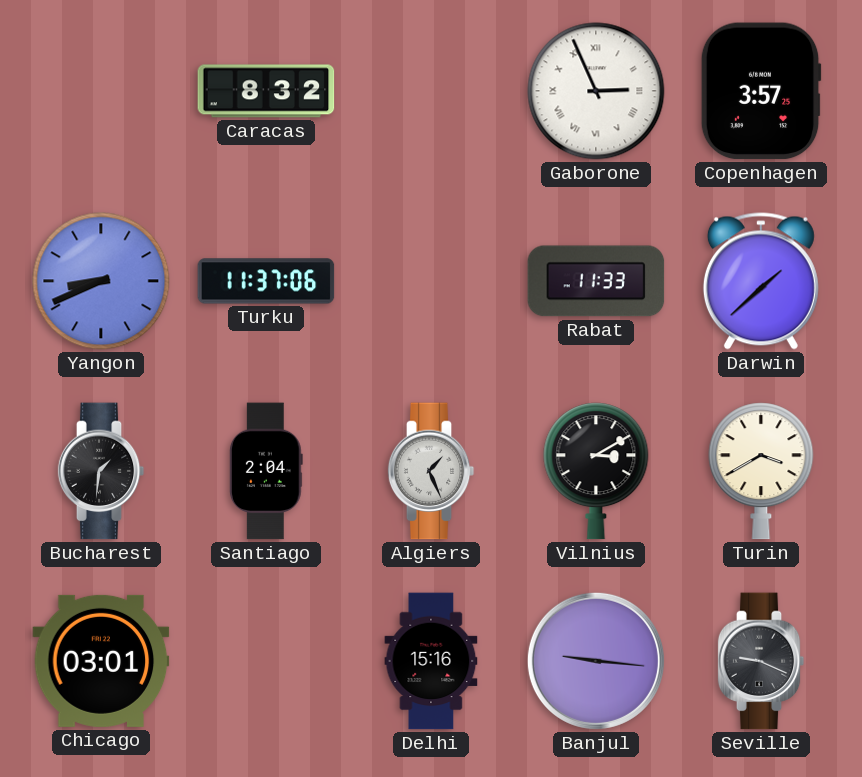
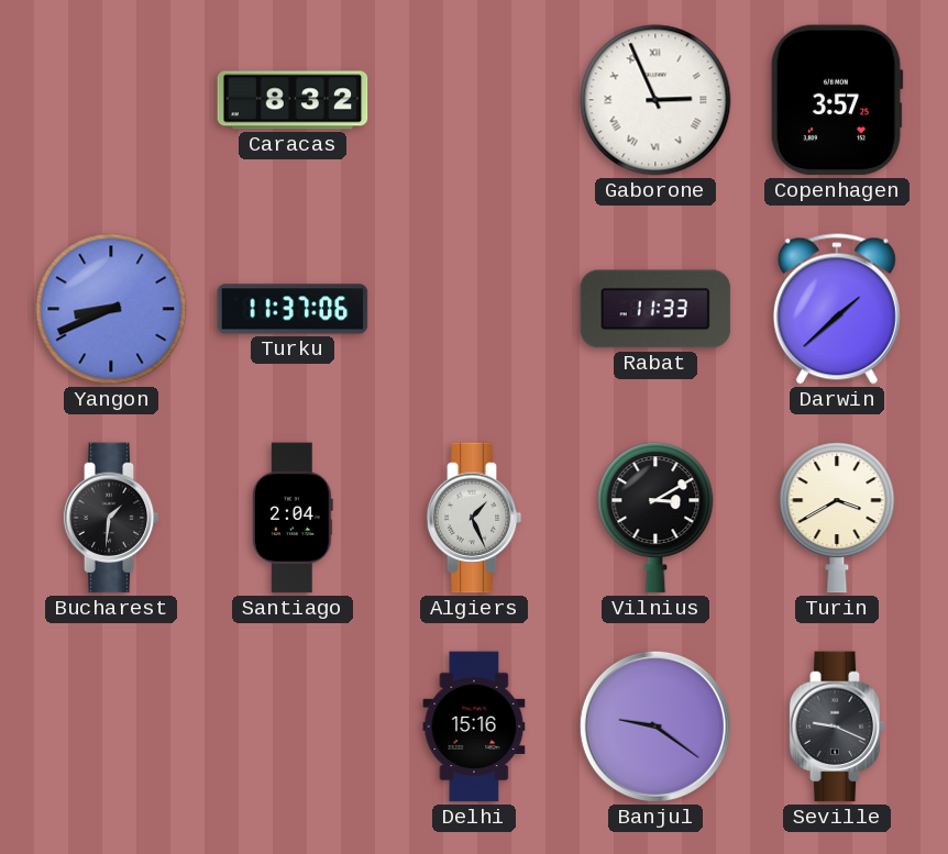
Chicago: 03:01 -> none (101, 661)
Banjul: 9:16 -> 9:21 (655, 727)
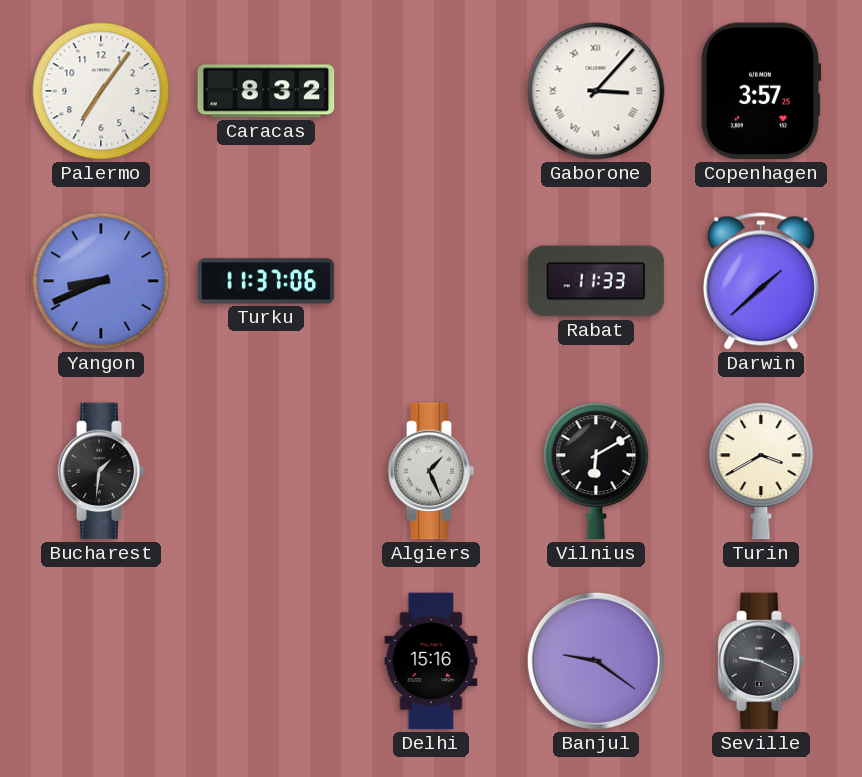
Palermo: none -> 7:06 (101, 91)
Gaborone: 2:56 -> 3:07 (596, 91)
Santiago: 2:04 -> none (293, 518)
Vilnius: 3:10 -> 6:10 (596, 471)
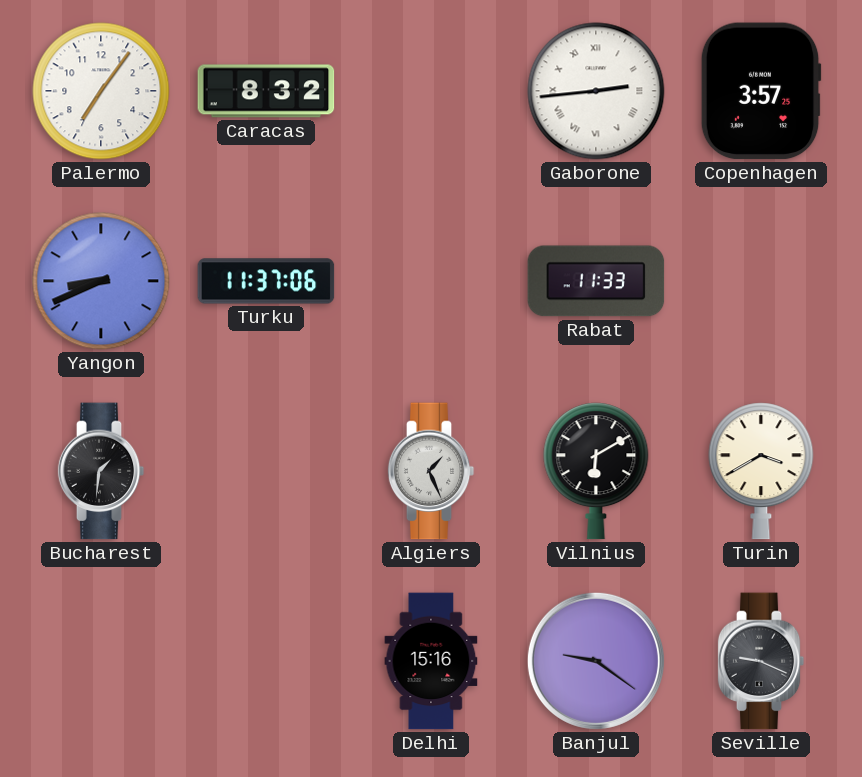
Gaborone: 3:07 -> 2:44 (596, 91)
Darwin: 1:38 -> none (761, 281)
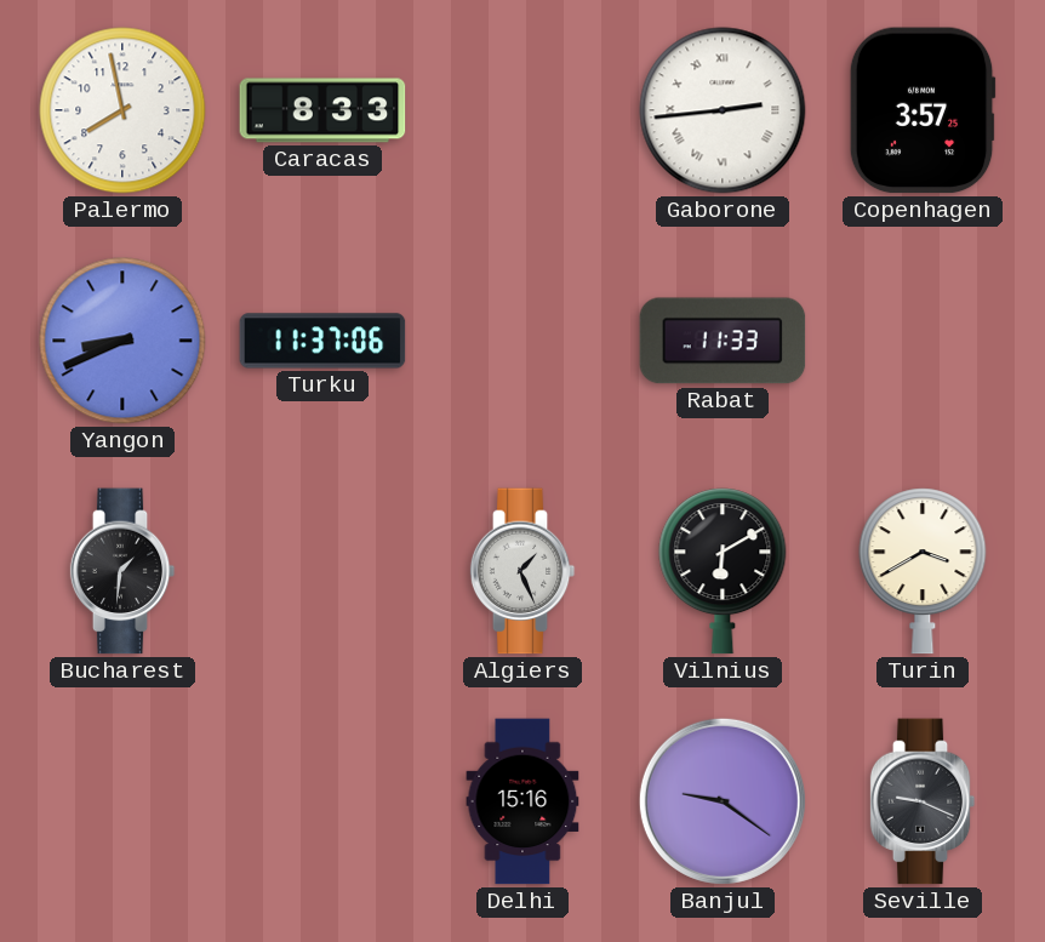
Palermo: 7:06 -> 7:58 (122, 110)
Caracas: 8:32 -> 8:33 (322, 110)
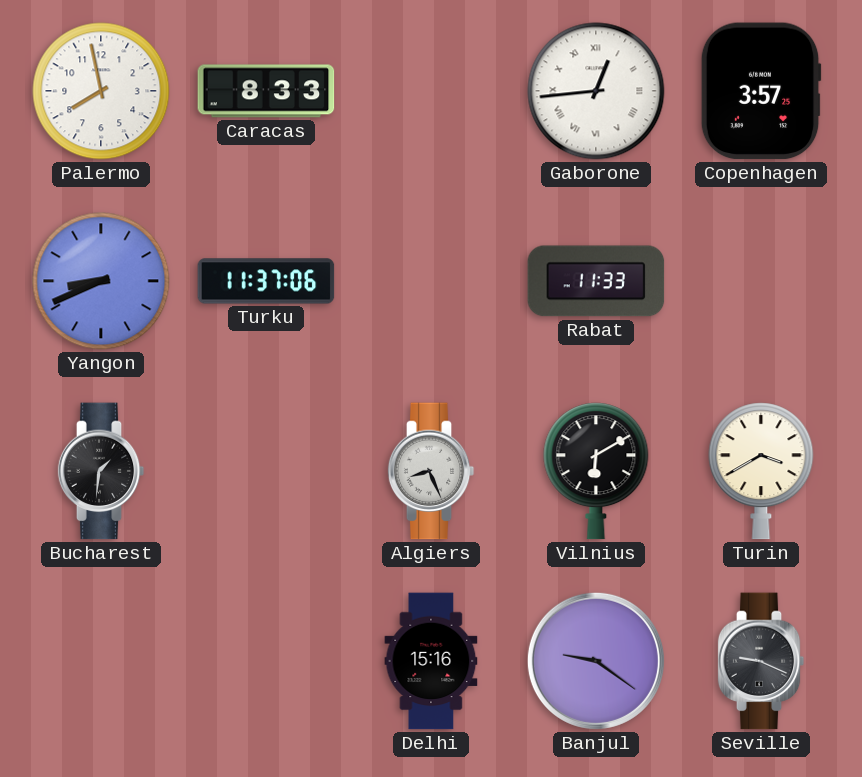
Gaborone: 2:44 -> 12:44 (596, 91)
Algiers: 1:26 -> 8:26 (431, 471)
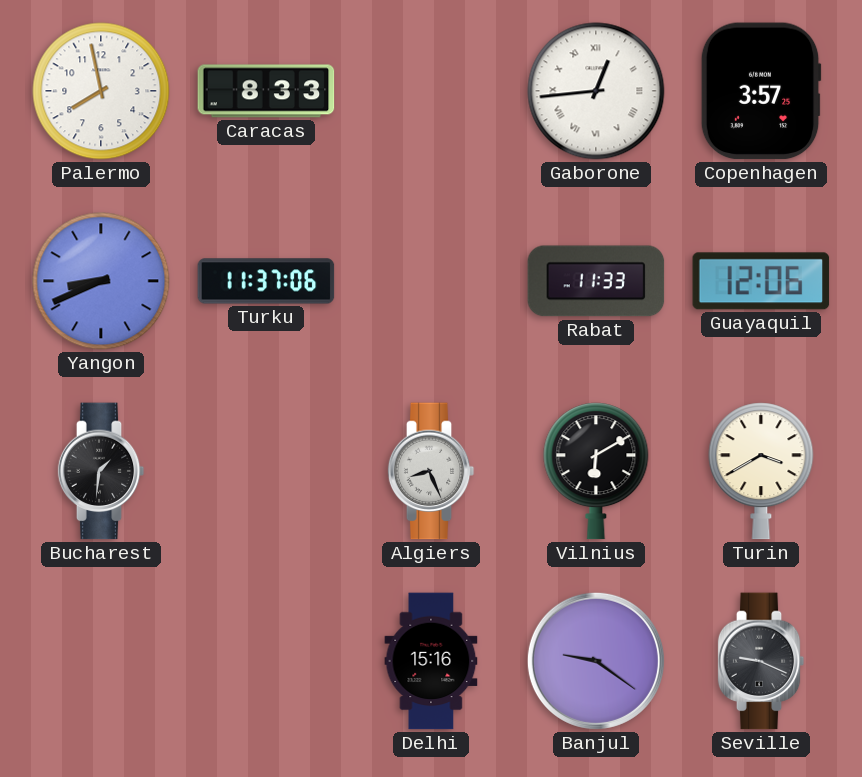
Guayaquil: none -> 12:06 (761, 281)
